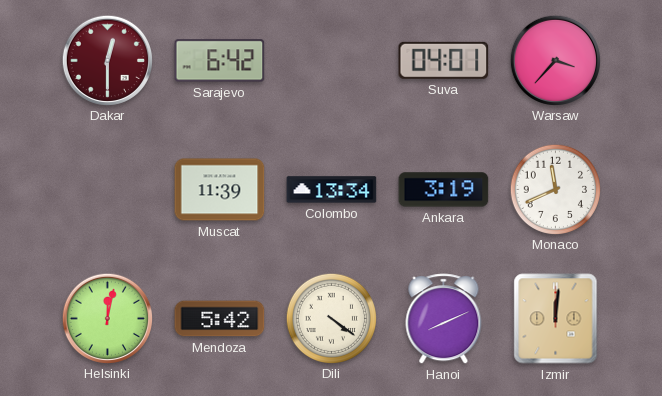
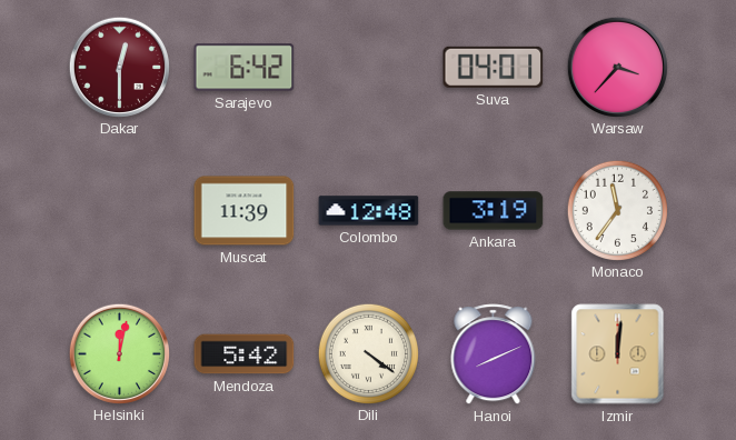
Colombo: 13:34 -> 12:48 (369, 211)
Monaco: 11:41 -> 11:36 (617, 210)
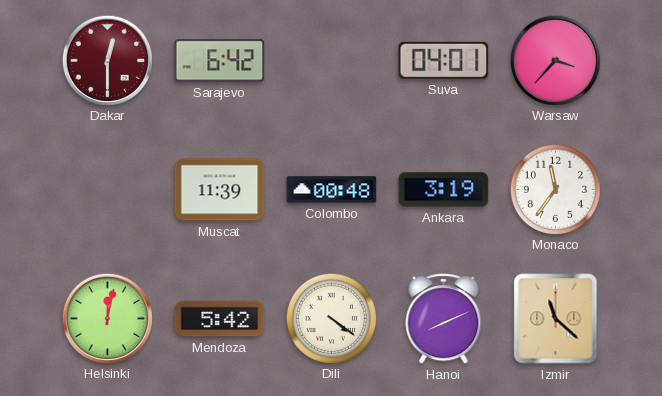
Colombo: 12:48 -> 00:48 (332, 190)
Izmir: 12:01 -> 11:22 (556, 319)
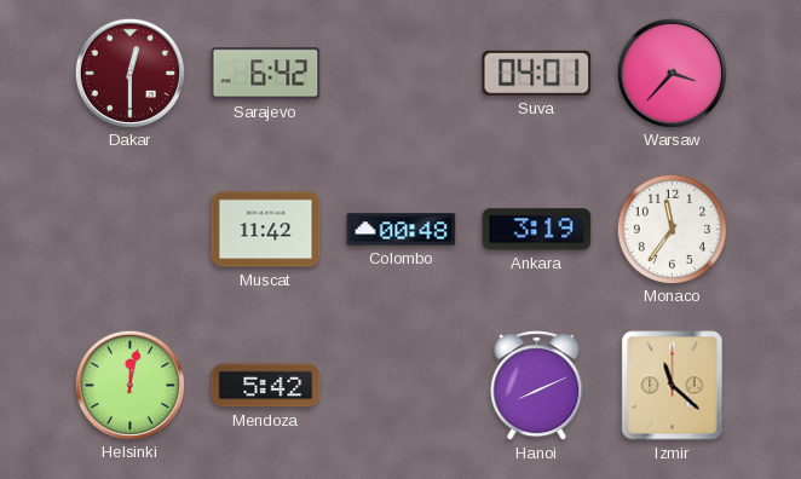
Muscat: 11:39 -> 11:42 (266, 230)
Dili: 4:21 -> none (331, 318)
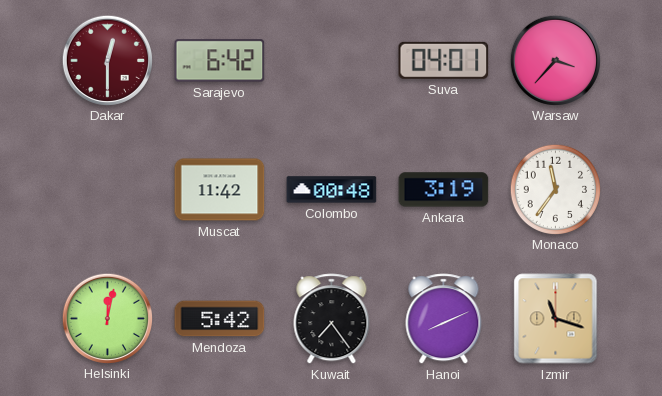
Kuwait: none -> 7:24 (332, 319)
Izmir: 11:22 -> 11:18 (556, 319)
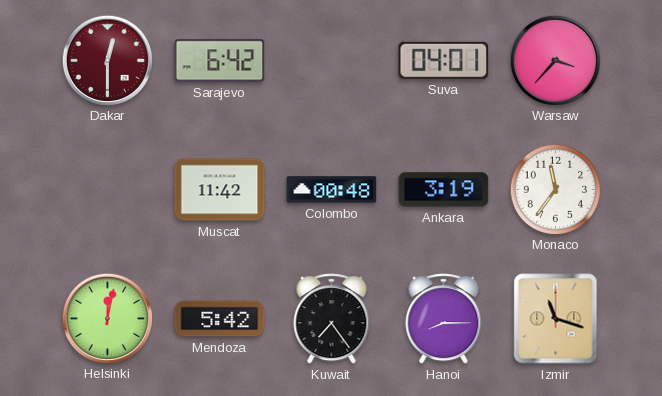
Hanoi: 8:11 -> 8:15 (444, 319)
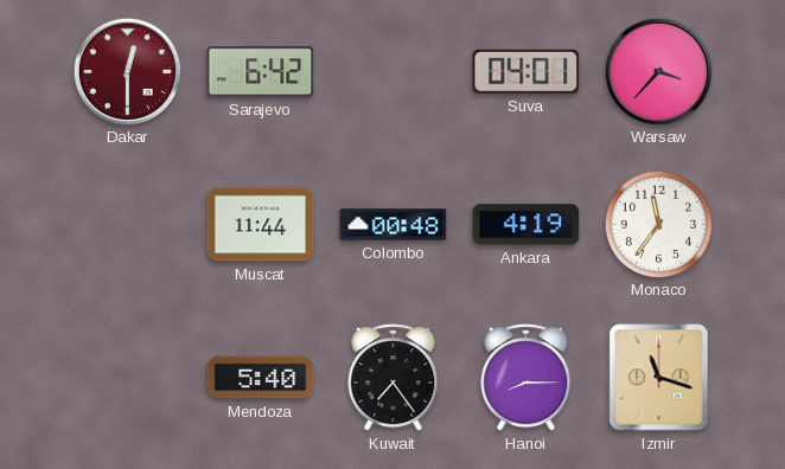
Muscat: 11:42 -> 11:44 (261, 225)
Ankara: 3:19 -> 4:19 (526, 225)
Helsinki: 12:02 -> none (107, 318)
Mendoza: 5:42 -> 5:40 (261, 378)
